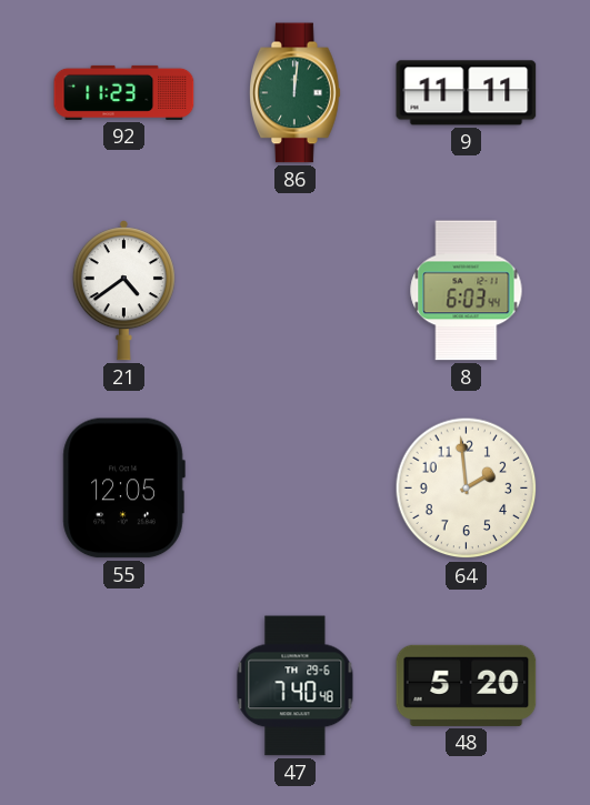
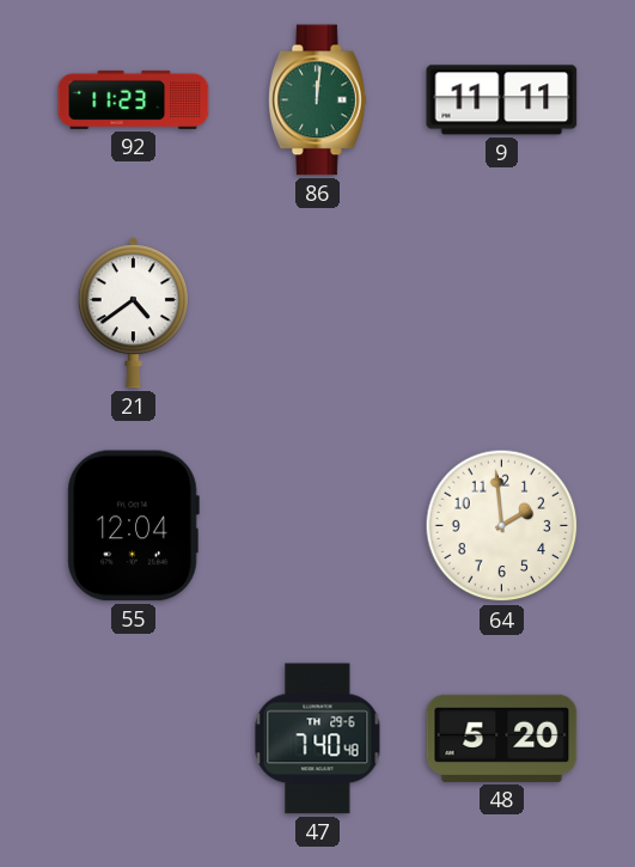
8: 6:03 -> none (467, 291)
55: 12:05 -> 12:04 (133, 526)
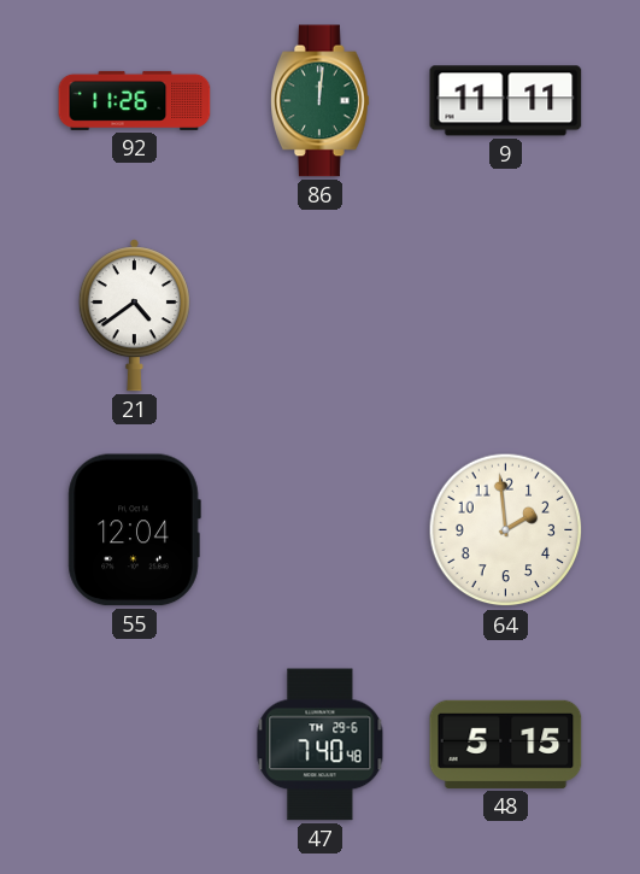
92: 11:23 -> 11:26 (135, 100)
48: 5:20 -> 5:15 (506, 744)
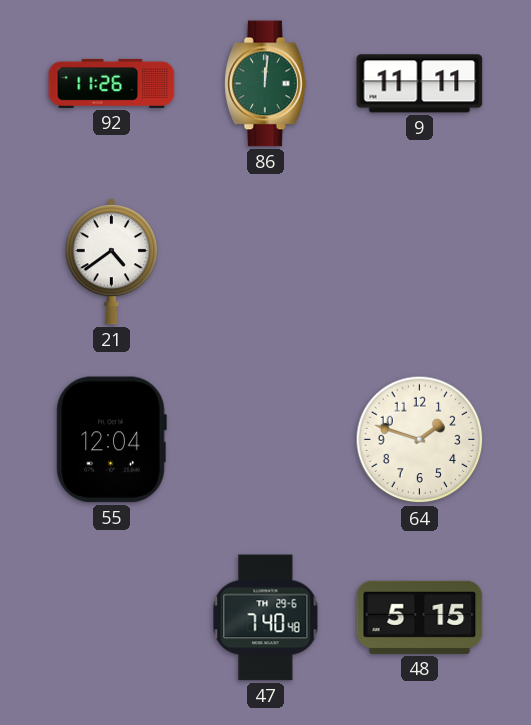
64: 1:59 -> 1:48 (420, 440)
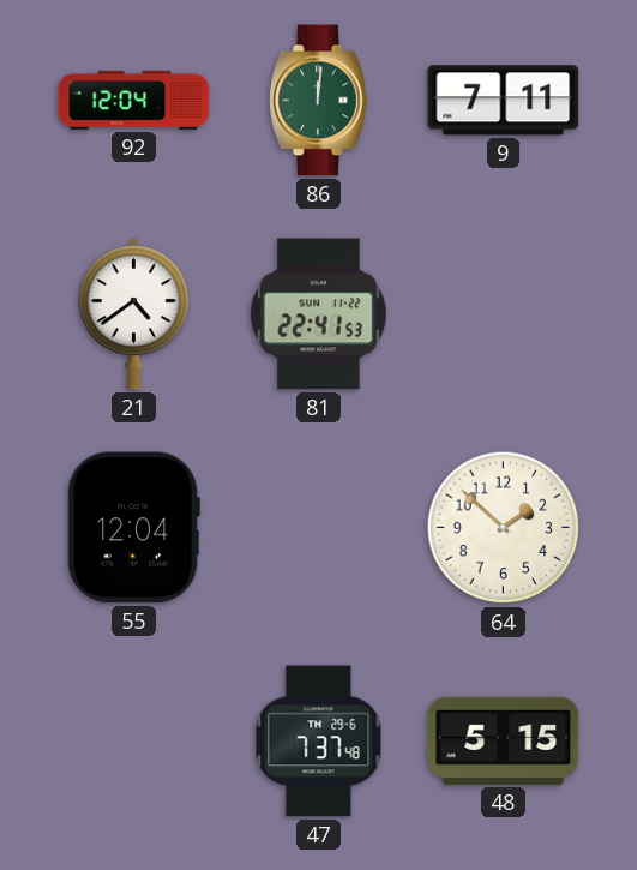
92: 11:26 -> 12:04 (134, 100)
9: 11:11 -> 7:11 (504, 101)
81: none -> 22:41 (318, 314)
64: 1:48 -> 1:52 (504, 528)
47: 7:40 -> 7:37 (319, 742)
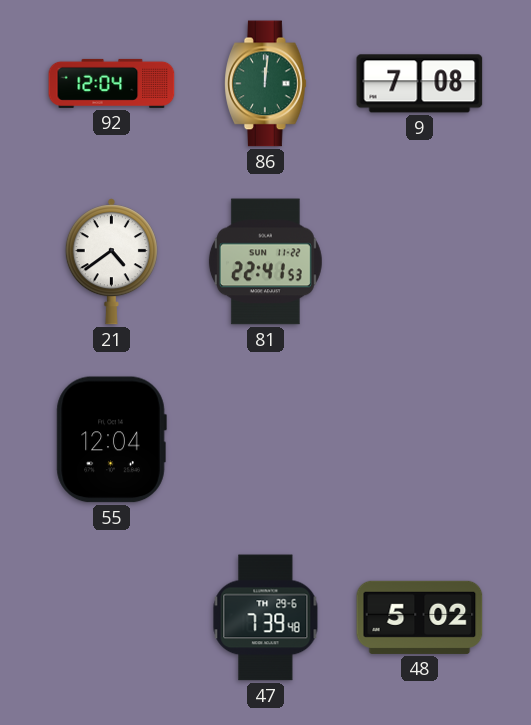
9: 7:11 -> 7:08 (420, 84)
64: 1:52 -> none (504, 528)
47: 7:37 -> 7:39 (266, 618)
48: 5:15 -> 5:02 (420, 617)
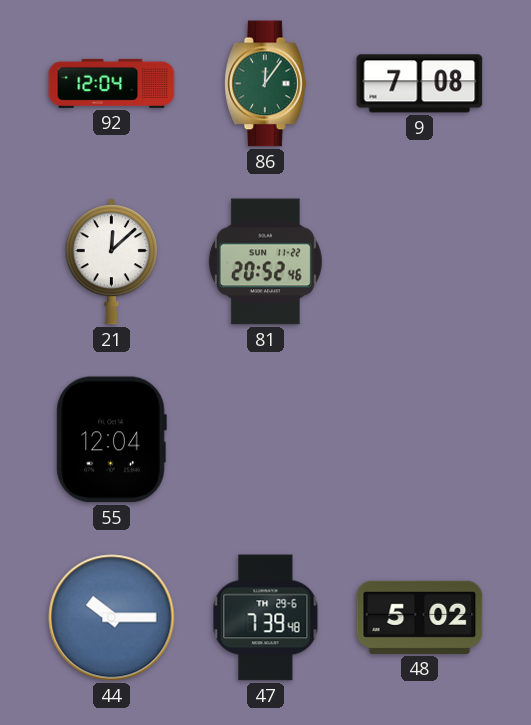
86: 12:01 -> 12:06 (266, 84)
21: 4:39 -> 12:08 (111, 262)
81: 22:41 -> 20:52 (265, 262)
44: none -> 10:15 (112, 618)
